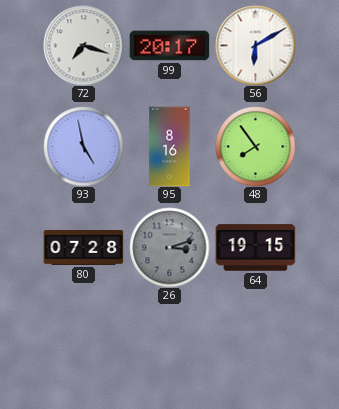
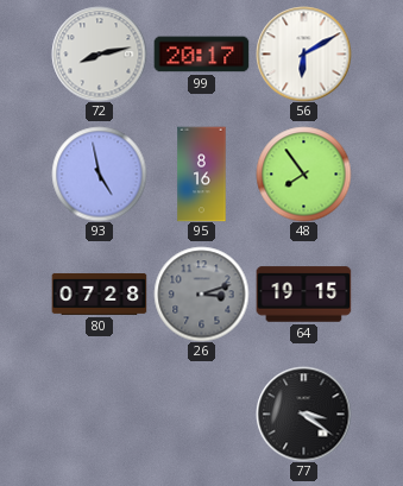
72: 7:18 -> 8:13 (99, 53)
77: none -> 3:21 (303, 414)
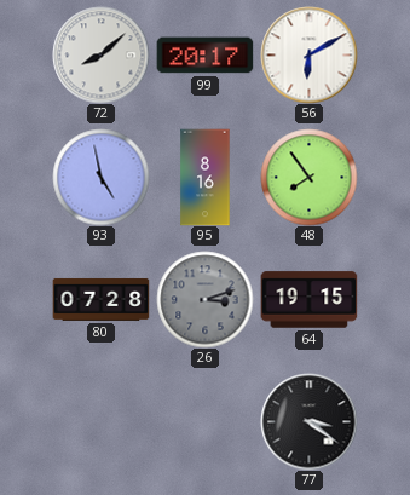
72: 8:13 -> 8:08 (100, 54)
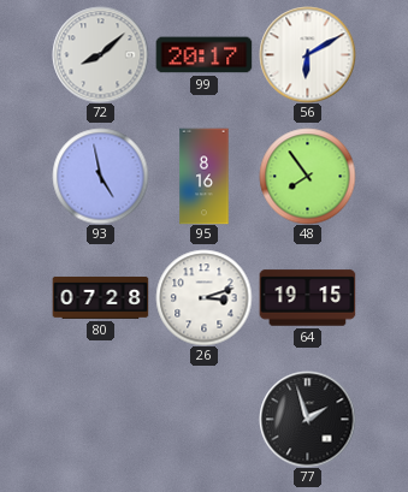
26 dial: grey -> white (203, 297)
77: 3:21 -> 1:57 (307, 419)
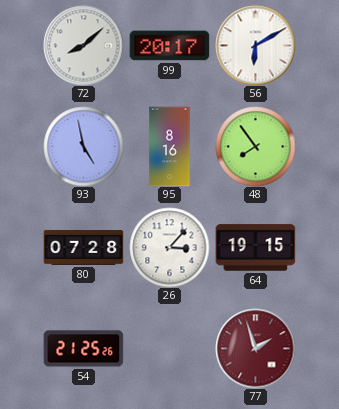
26: 3:12 -> 3:07 (169, 247)
54: none -> 21:25 (83, 349)
77 dial: black -> burgundy (255, 348)
